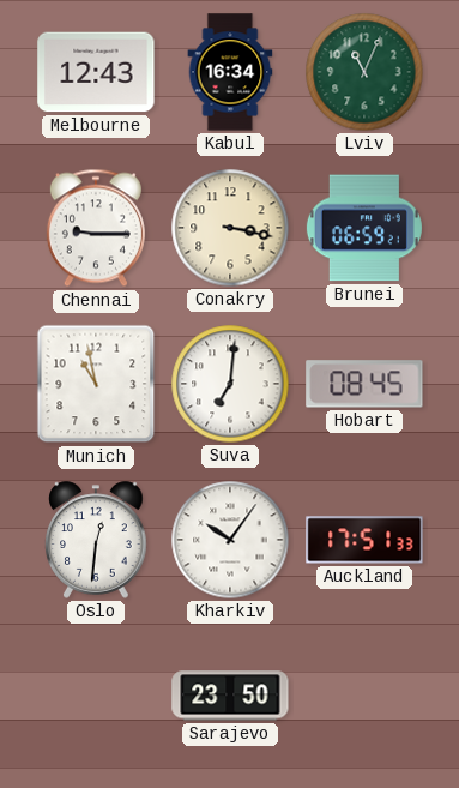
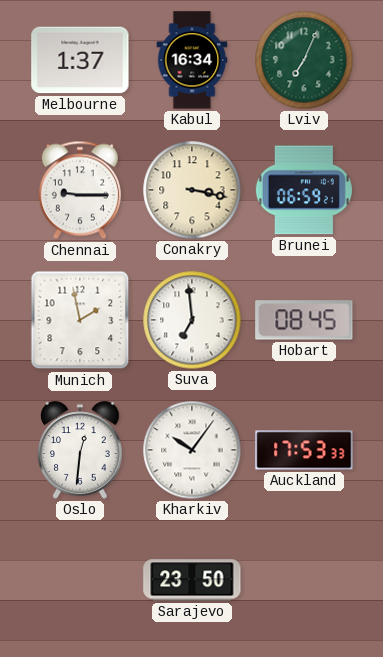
Melbourne: 12:43 -> 1:37 (80, 60)
Lviv: 11:04 -> 7:04 (304, 60)
Munich: 10:58 -> 1:58 (80, 320)
Suva: 7:01 -> 6:59 (192, 320)
Auckland: 17:51 -> 17:53 (304, 450)
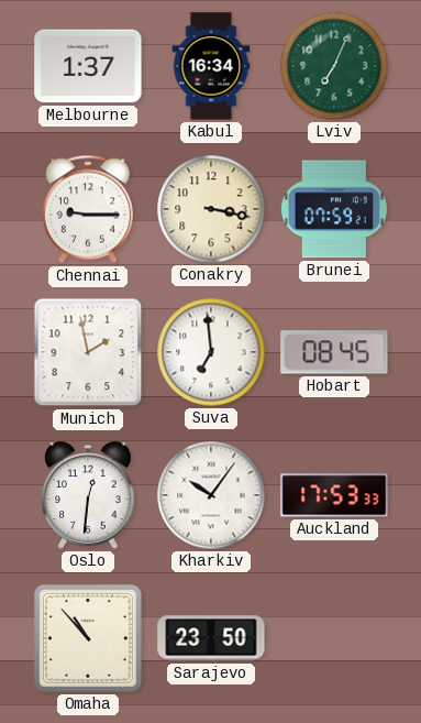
Brunei: 06:59 -> 07:59 (334, 209)
Omaha: none -> 10:53 (88, 638)
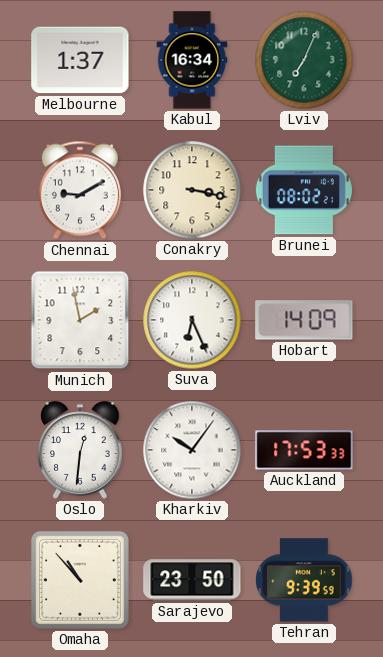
Chennai: 9:15 -> 9:10 (80, 190)
Brunei: 07:59 -> 08:02 (304, 190)
Suva: 6:59 -> 6:26 (192, 320)
Hobart: 08:45 -> 14:09 (304, 320)
Tehran: none -> 9:39 (305, 580)
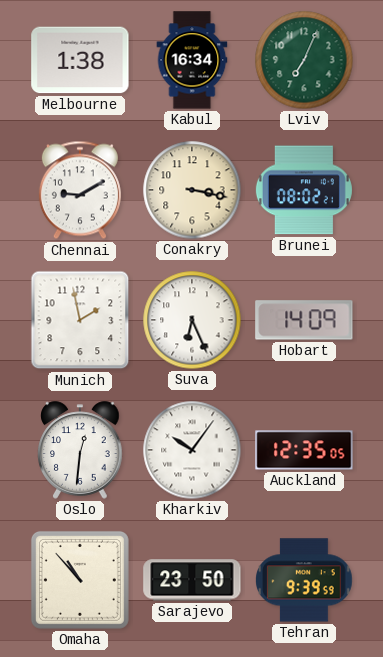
Melbourne: 1:37 -> 1:38 (80, 60)
Auckland: 17:53 -> 12:35 (304, 450)
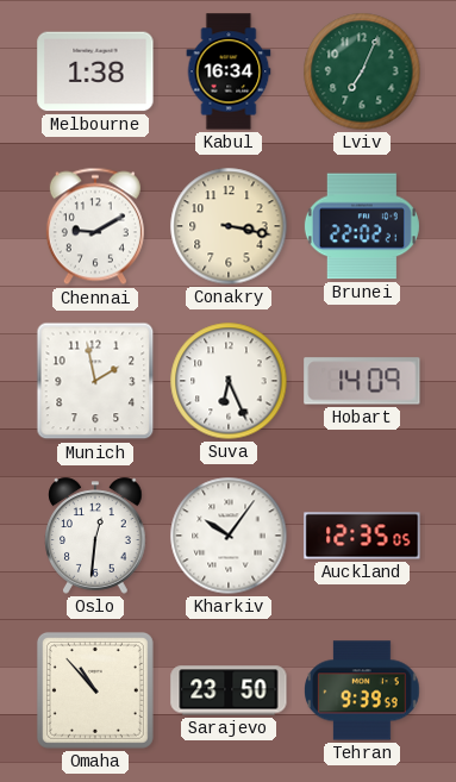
Brunei: 08:02 -> 22:02 (362, 226)
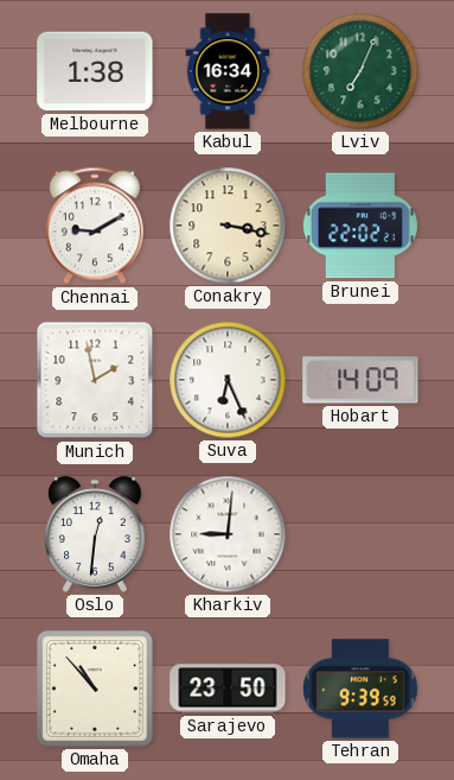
Kharkiv: 10:06 -> 9:01 (228, 534)
Auckland: 12:35 -> none (362, 536)
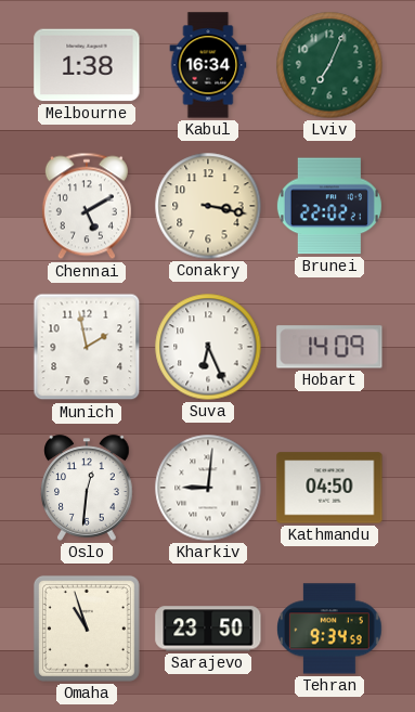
Chennai: 9:10 -> 5:10 (87, 206)
Kathmandu: none -> 04:50 (329, 488)
Omaha: 10:53 -> 10:57 (87, 629)
Tehran: 9:39 -> 9:34 (330, 629)
